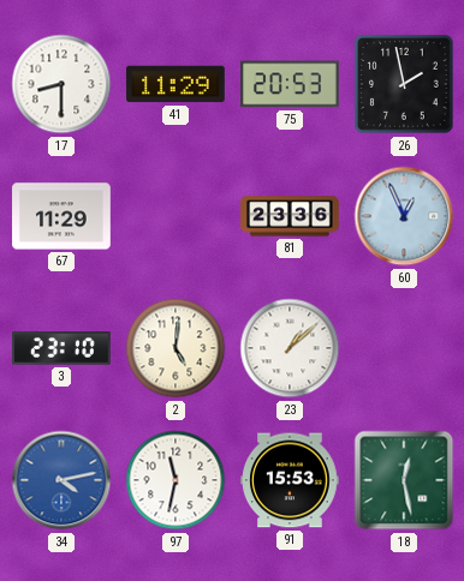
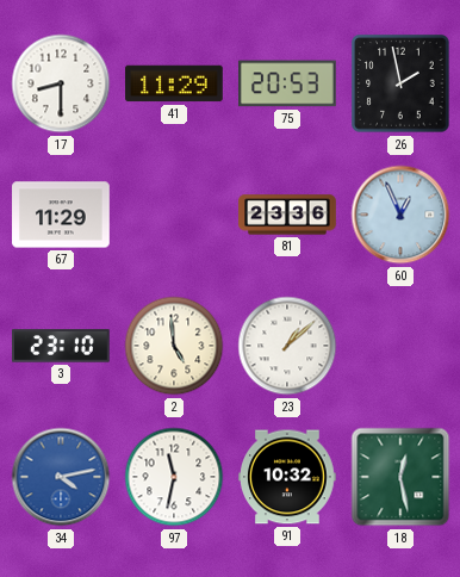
2: 5:01 -> 4:59 (174, 346)
91: 15:53 -> 10:32 (287, 477)
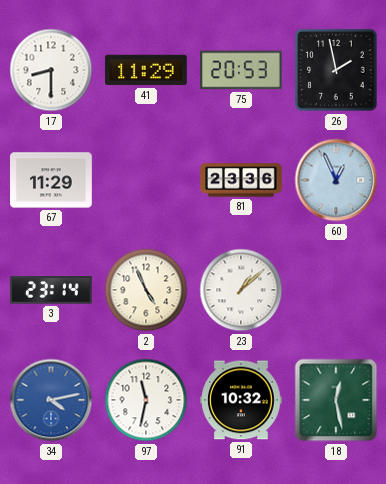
3: 23:10 -> 23:14 (51, 290)
2: 4:59 -> 4:56 (146, 290)
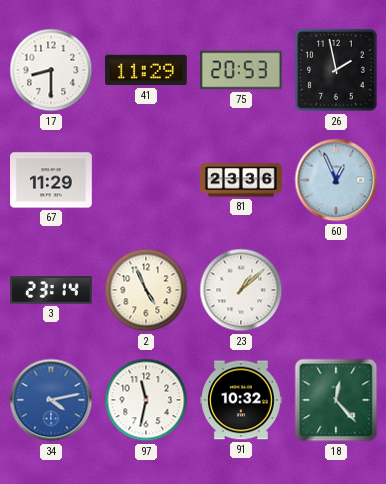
18: 12:28 -> 12:23 (336, 400)
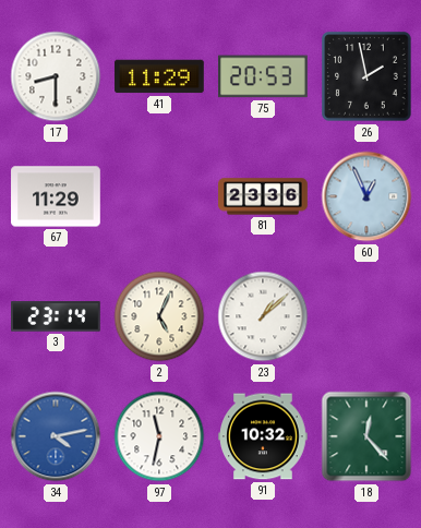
2: 4:56 -> 5:04 (159, 316)
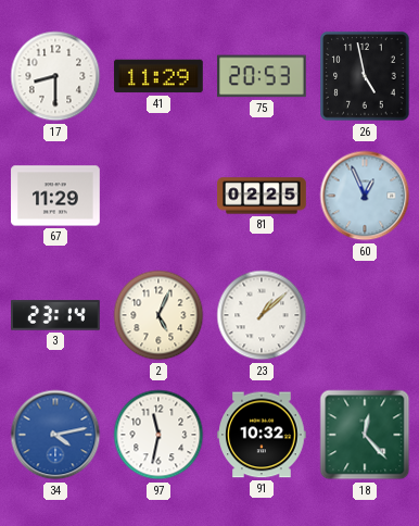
26: 1:58 -> 4:58 (365, 76)
81: 23:36 -> 02:25 (262, 196)
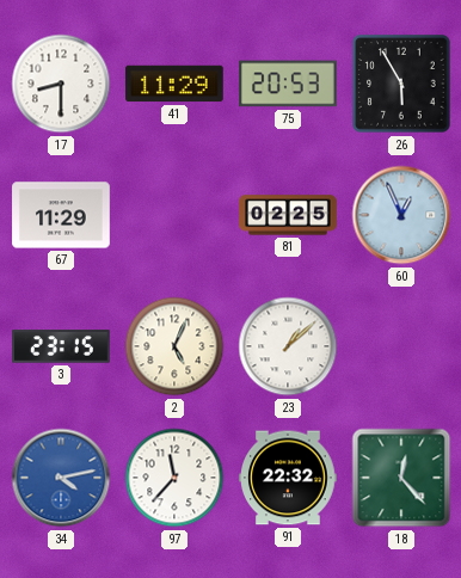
26: 4:58 -> 5:55 (401, 84)
3: 23:14 -> 23:15 (61, 346)
97: 11:32 -> 11:37 (174, 478)
91: 10:32 -> 22:32 (288, 478)
